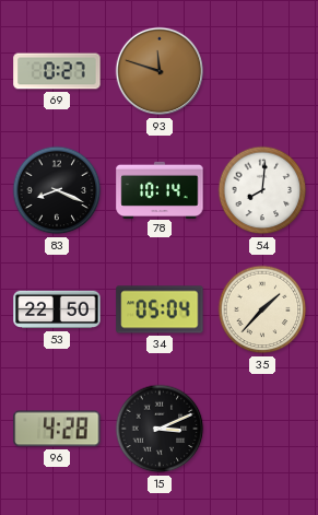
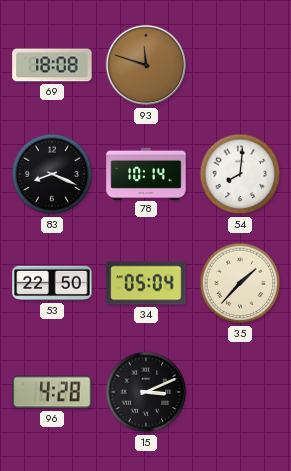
69: 0:27 -> 18:08 (52, 65)
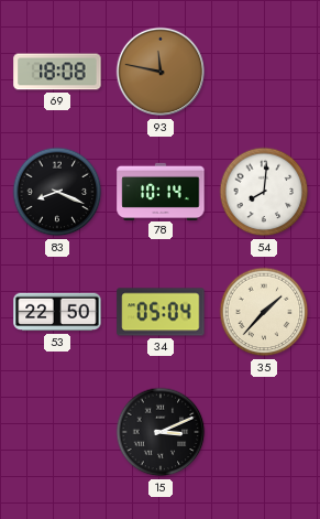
93: 11:48 -> 11:47 (161, 72)
96: 4:28 -> none (52, 392)
